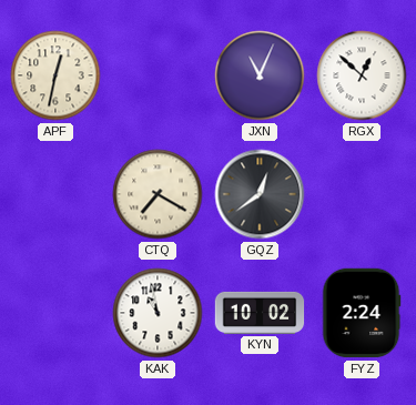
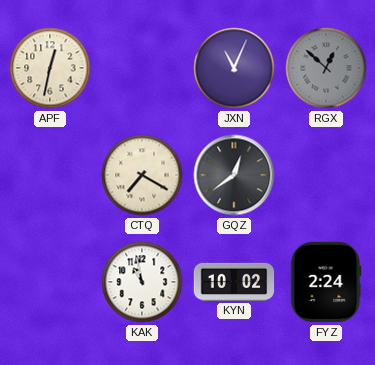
RGX dial: white -> grey (326, 68)
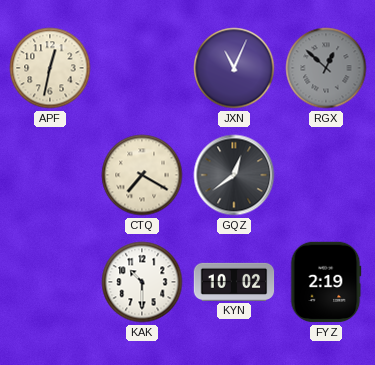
KAK: 10:58 -> 10:30 (142, 282)
FYZ: 2:24 -> 2:19 (326, 282)
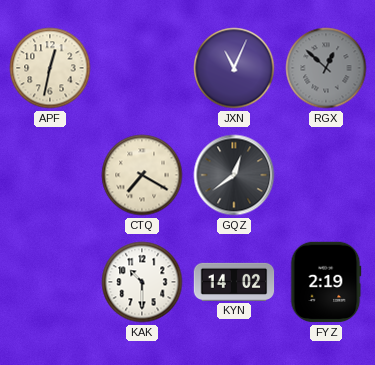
KYN: 10:02 -> 14:02 (234, 282)
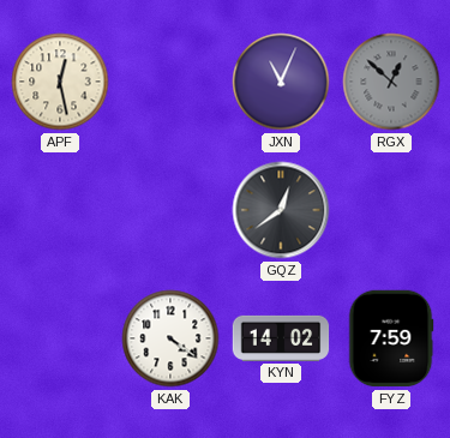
APF: 12:32 -> 12:28 (60, 82)
CTQ: 7:20 -> none (142, 175)
KAK: 10:30 -> 4:21 (170, 338)
FYZ: 2:19 -> 7:59 (391, 338)
